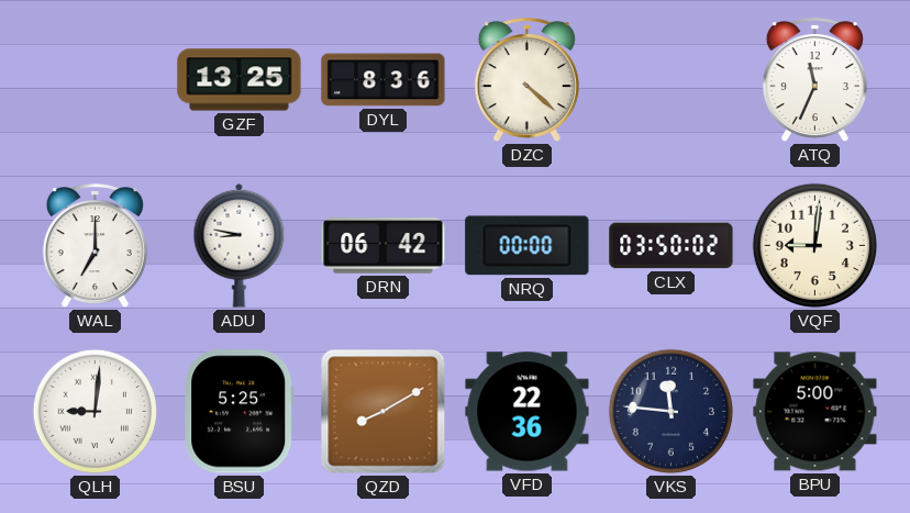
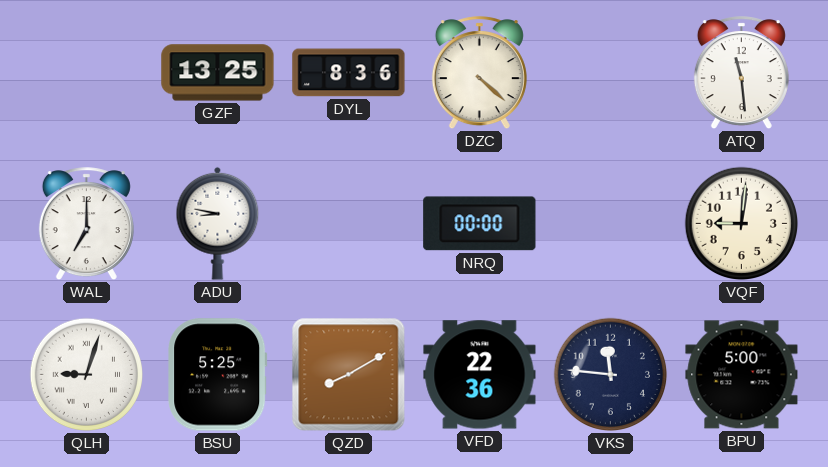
ATQ: 11:34 -> 11:29 (741, 73)
DRN: 06:42 -> none (384, 246)
CLX: 03:50 -> none (672, 246)
QLH: 9:01 -> 9:03 (87, 375)
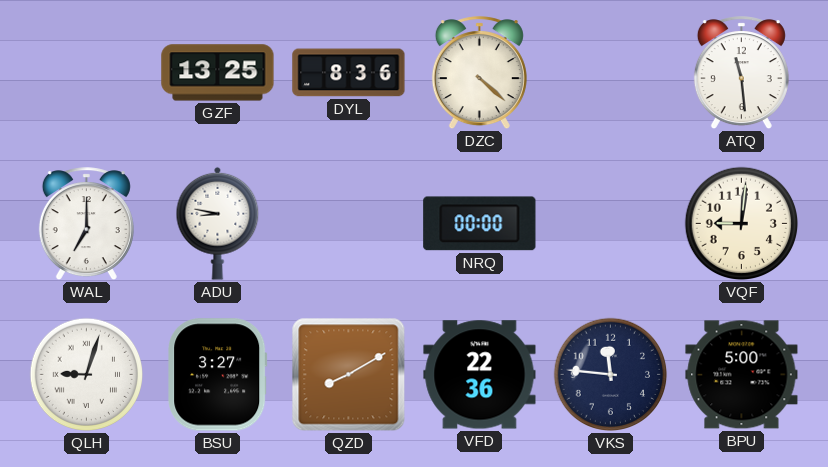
BSU: 5:25 -> 3:27 (218, 375)
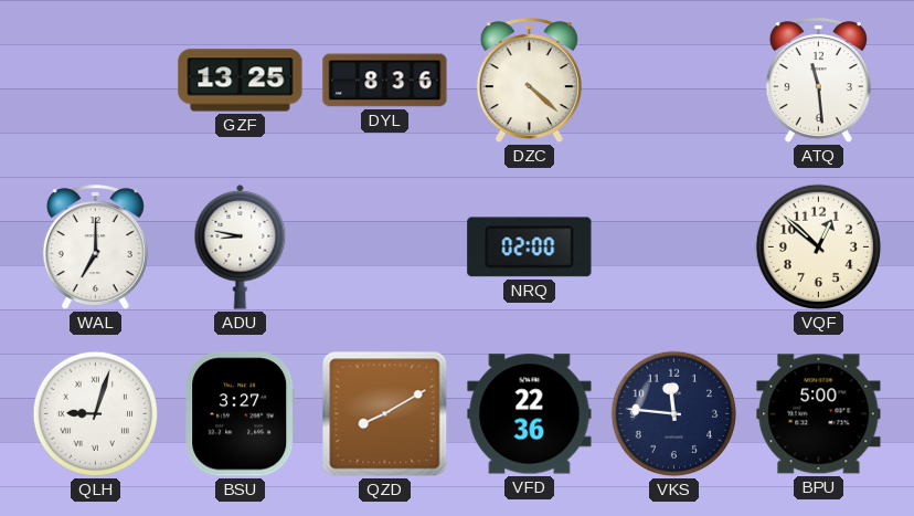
NRQ: 00:00 -> 02:00 (530, 248)
VQF: 9:01 -> 12:52 (819, 248)
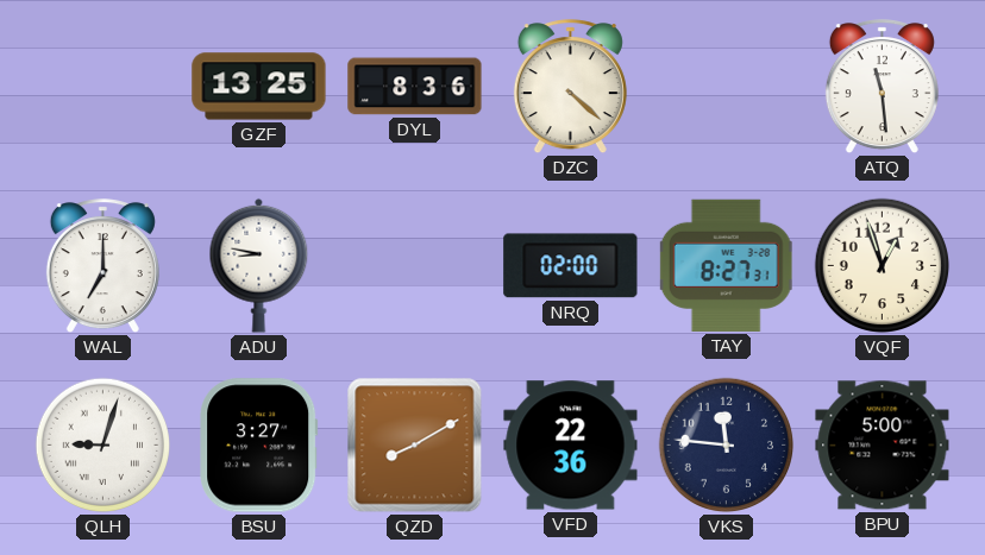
TAY: none -> 8:27 (726, 265)
VQF: 12:52 -> 12:57 (883, 266)
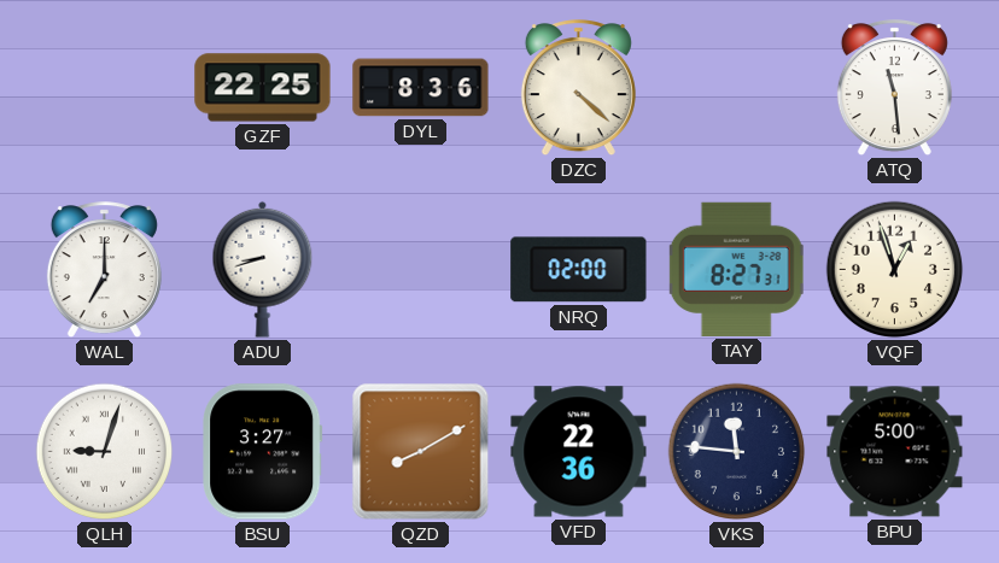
GZF: 13:25 -> 22:25 (263, 88)
ADU: 8:47 -> 8:42 (263, 269)
